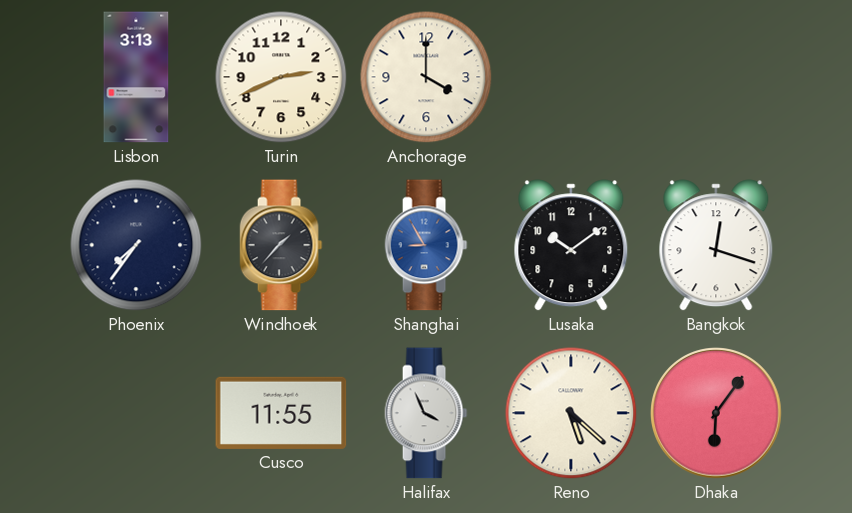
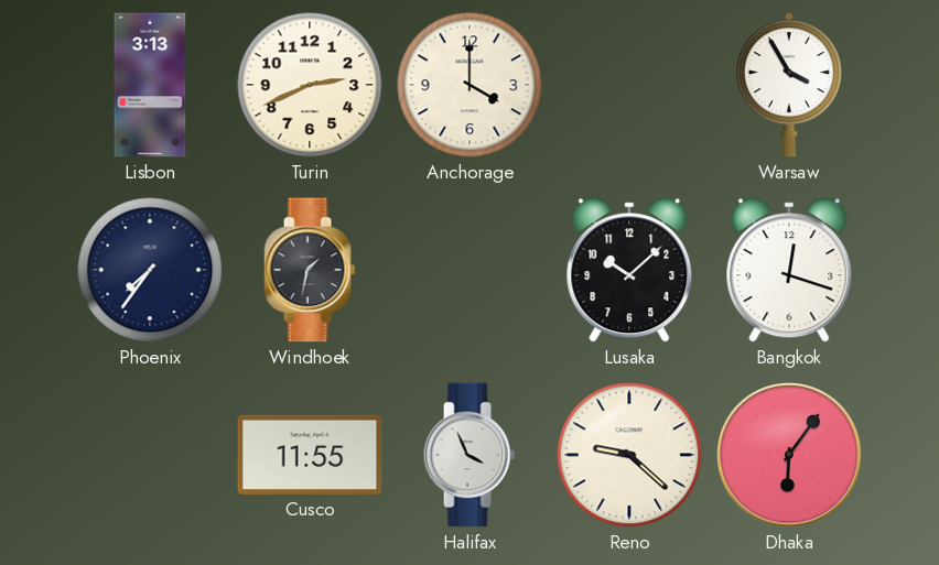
Warsaw: none -> 3:55 (789, 85)
Windhoek: 1:37 -> 1:32 (310, 270)
Shanghai: 8:55 -> none (426, 245)
Lusaka: 10:09 -> 10:08 (629, 270)
Reno: 5:22 -> 9:22 (629, 455)
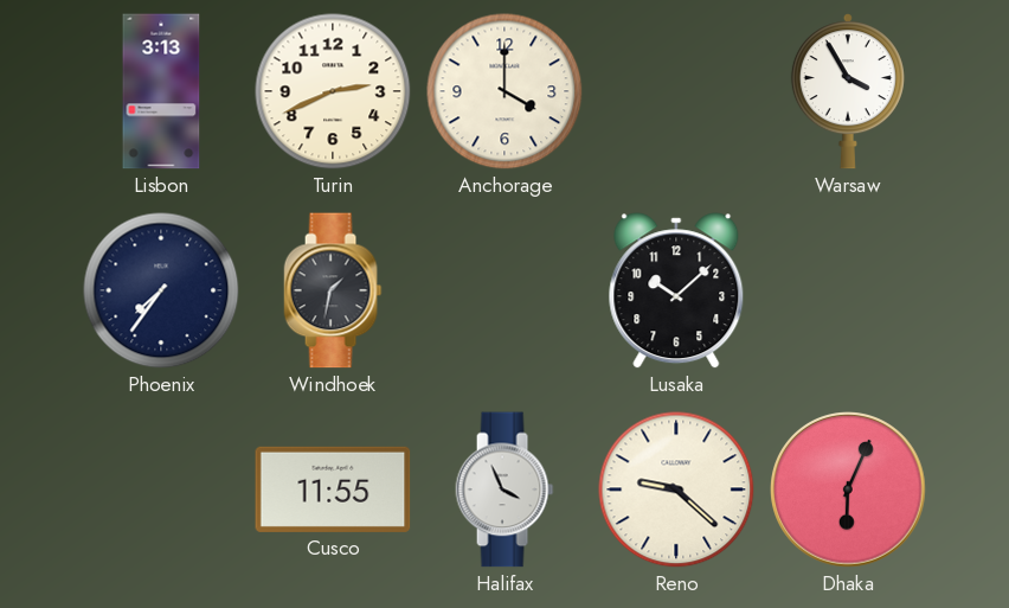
Bangkok: 12:18 -> none (789, 270)
Dhaka: 6:06 -> 6:04 (848, 489)
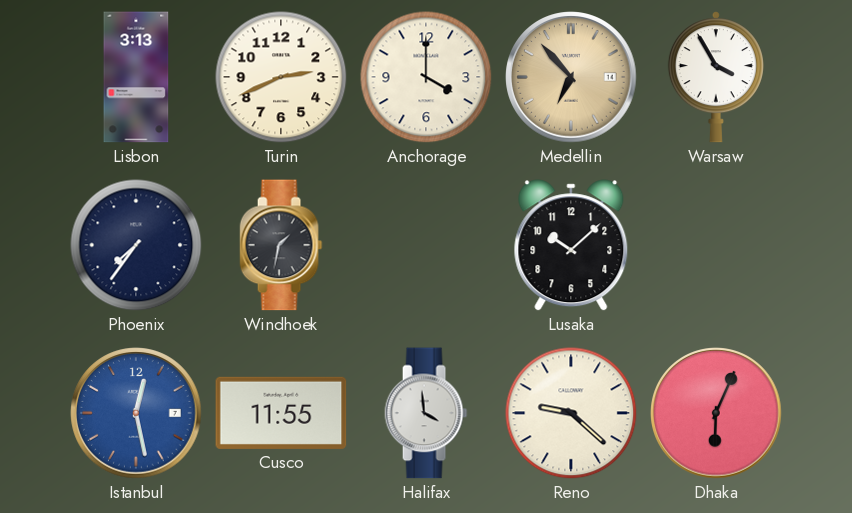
Medellin: none -> 6:53 (571, 77)
Istanbul: none -> 12:28 (136, 413)
Halifax: 3:56 -> 3:59 (426, 413)
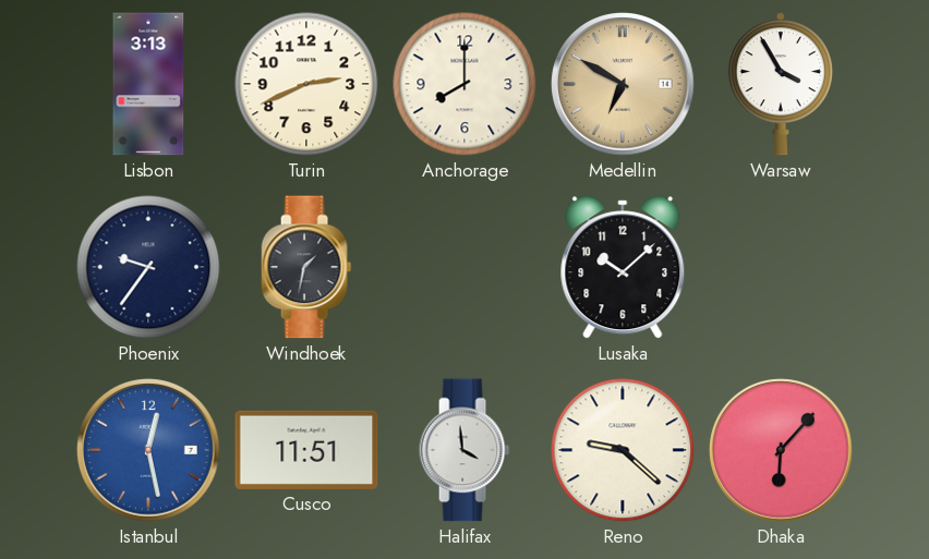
Anchorage: 4:00 -> 8:00 (464, 84)
Medellin: 6:53 -> 6:50 (623, 84)
Phoenix: 7:36 -> 9:36 (148, 267)
Cusco: 11:55 -> 11:51 (306, 450)
Dhaka: 6:04 -> 6:07 (781, 450)
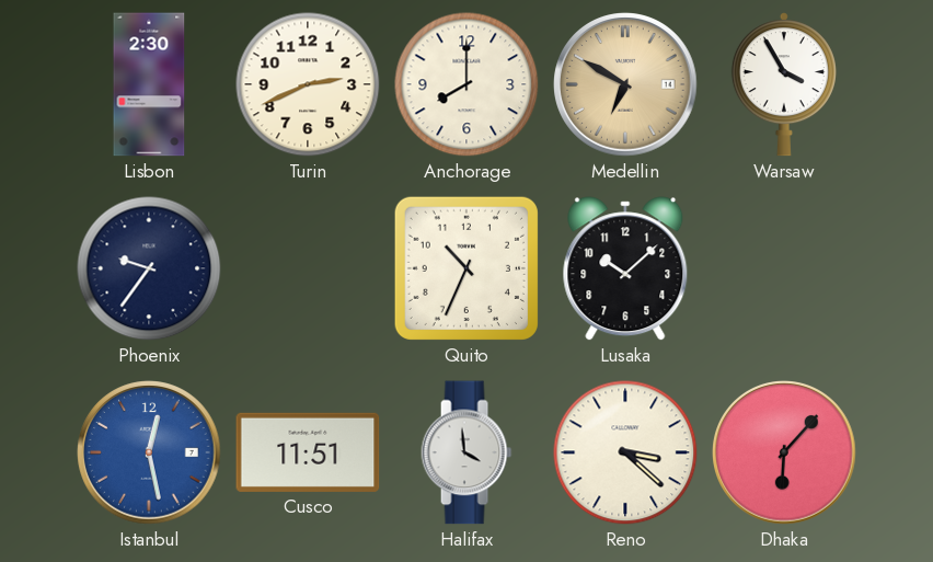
Lisbon: 3:13 -> 2:30 (149, 84)
Windhoek: 1:32 -> none (306, 267)
Quito: none -> 10:34 (466, 268)
Reno: 9:22 -> 3:22 (625, 452)
